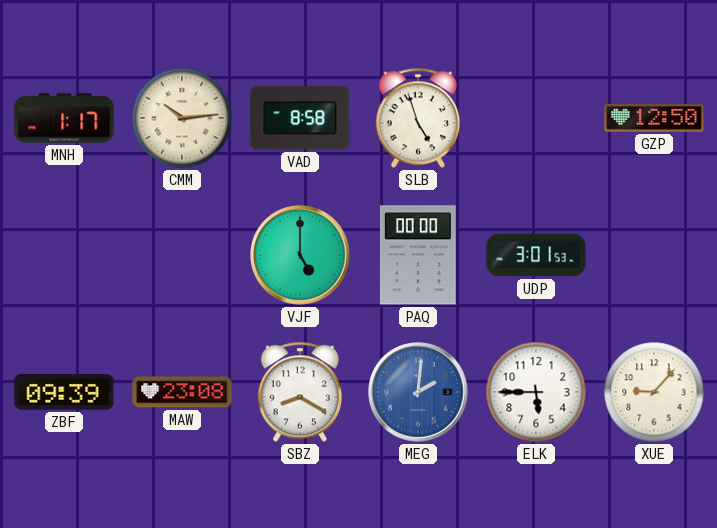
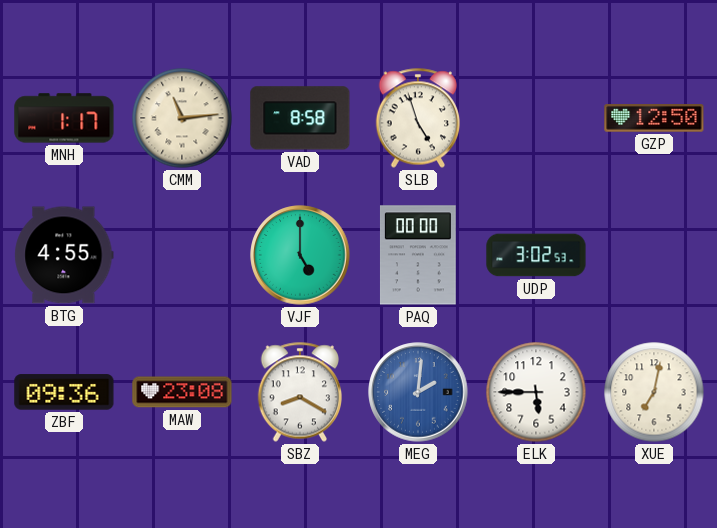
CMM: 10:14 -> 11:14 (182, 118)
BTG: none -> 4:55 (64, 255)
UDP: 3:01 -> 3:02 (536, 255)
ZBF: 09:39 -> 09:36 (64, 392)
XUE: 9:07 -> 7:02 (654, 392)
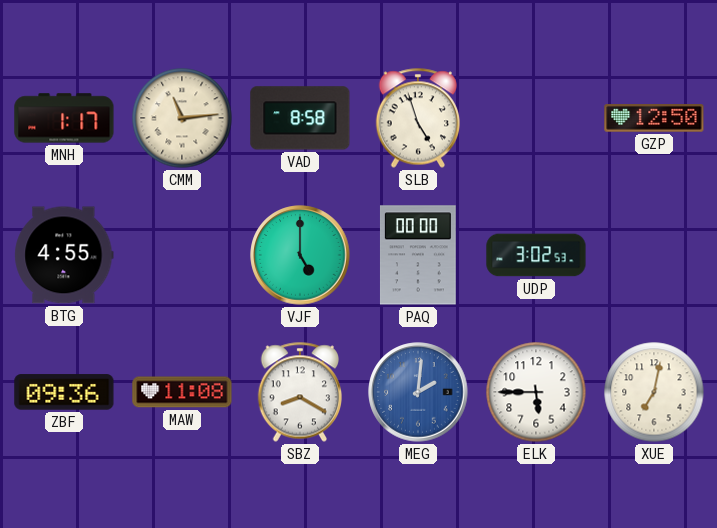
MAW: 23:08 -> 11:08 (182, 392)
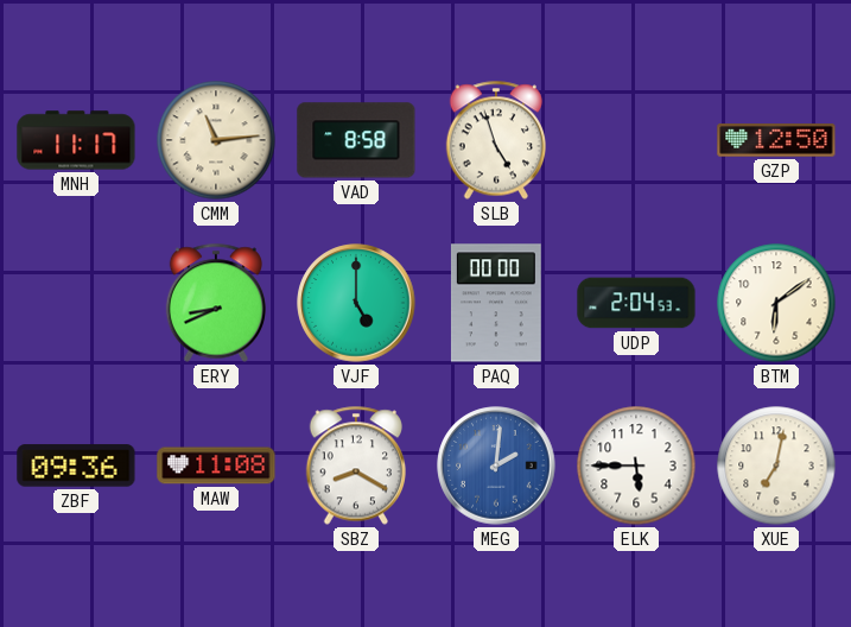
MNH: 1:17 -> 11:17 (76, 140)
BTG: 4:55 -> none (64, 255)
ERY: none -> 8:41 (215, 303)
UDP: 3:02 -> 2:04 (636, 303)
BTM: none -> 6:09 (776, 303)
